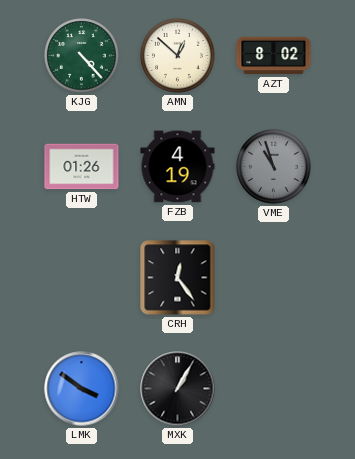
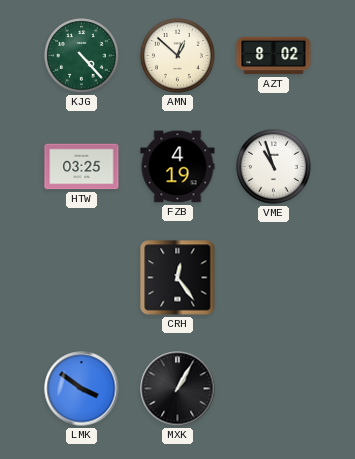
HTW: 01:26 -> 03:25 (82, 167)
VME dial: grey -> white (274, 167)
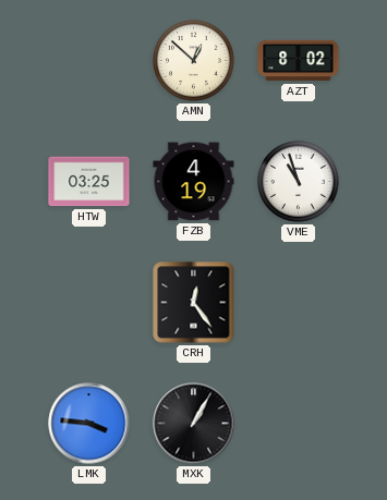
KJG: 4:23 -> none (82, 56)
LMK: 3:51 -> 3:46 (89, 424)
